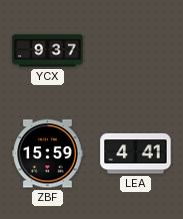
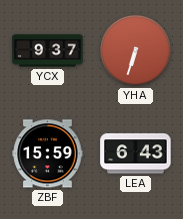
YHA: none -> 6:33 (135, 50)
LEA: 4:41 -> 6:43 (136, 154)
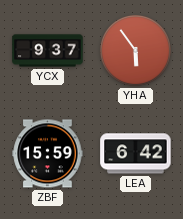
YHA: 6:33 -> 5:54 (135, 50)
LEA: 6:43 -> 6:42 (136, 154)
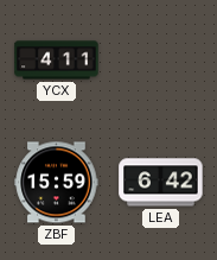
YCX: 9:37 -> 4:11 (57, 61)
YHA: 5:54 -> none (135, 50)
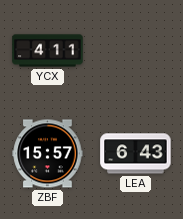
ZBF: 15:59 -> 15:57 (48, 154)
LEA: 6:42 -> 6:43 (136, 154)
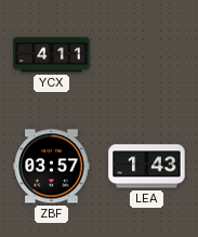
ZBF: 15:57 -> 03:57 (52, 167)
LEA: 6:43 -> 1:43 (147, 167)
